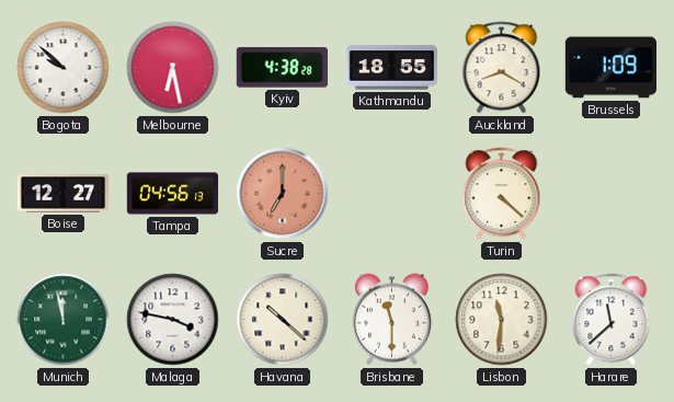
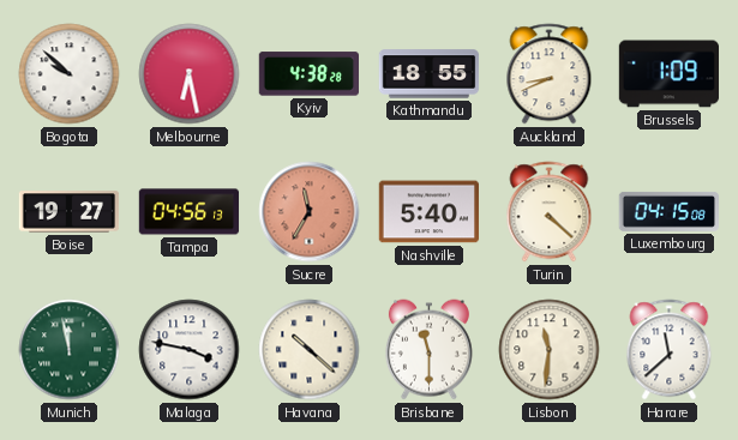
Auckland: 8:20 -> 8:41 (550, 74)
Boise: 12:27 -> 19:27 (70, 212)
Sucre: 7:00 -> 11:35 (310, 212)
Nashville: none -> 5:40 (428, 212)
Luxembourg: none -> 04:15 (668, 211)
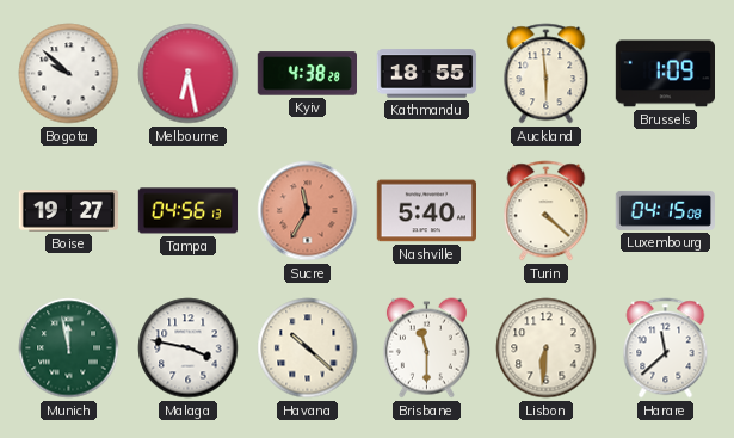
Auckland: 8:41 -> 5:59 (547, 74)
Lisbon: 11:31 -> 6:31 (547, 348)
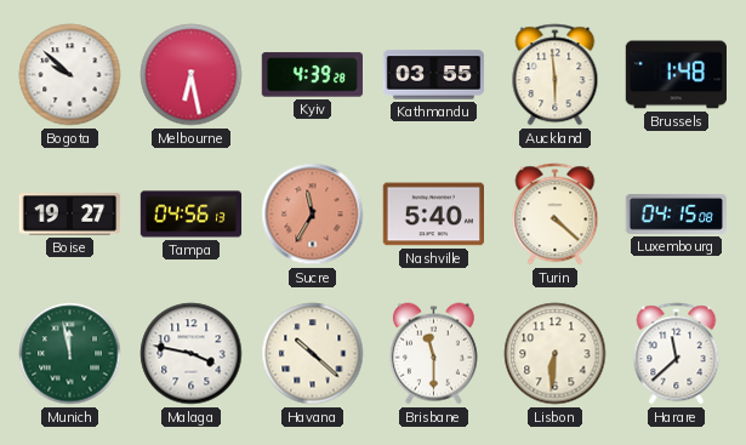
Kyiv: 4:38 -> 4:39 (312, 75)
Kathmandu: 18:55 -> 03:55 (434, 75)
Brussels: 1:09 -> 1:48 (676, 75)
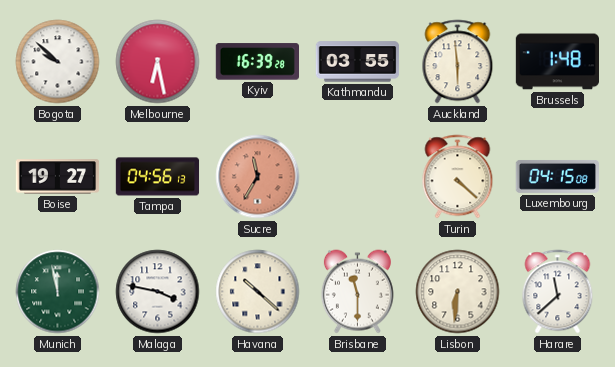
Kyiv: 4:39 -> 16:39 (257, 62)
Nashville: 5:40 -> none (433, 215)
